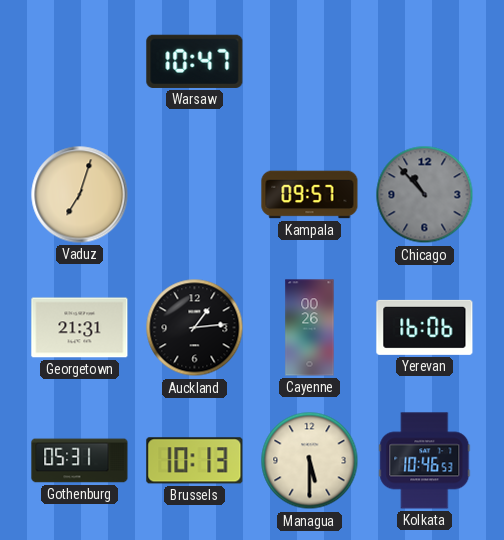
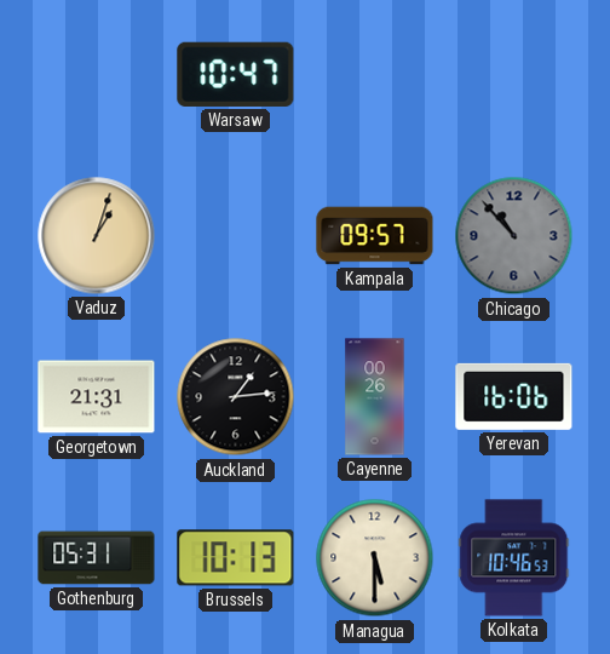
Vaduz: 7:03 -> 1:03 (97, 236)
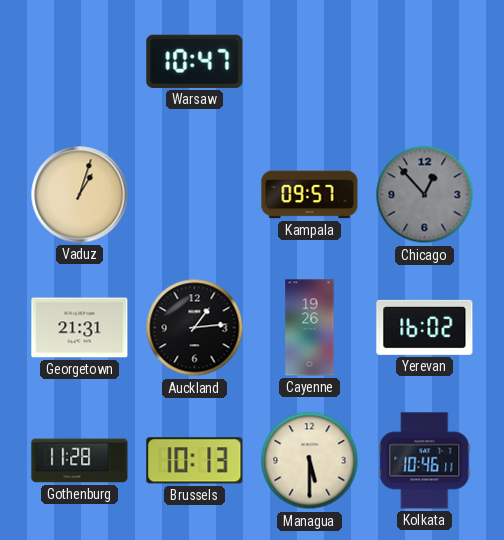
Chicago: 10:53 -> 12:53 (425, 195)
Cayenne: 00:26 -> 19:26 (310, 328)
Yerevan: 16:06 -> 16:02 (425, 327)
Gothenburg: 05:31 -> 11:28 (80, 461)
Kolkata: 10:46:53 -> 10:46:11 (425, 461)
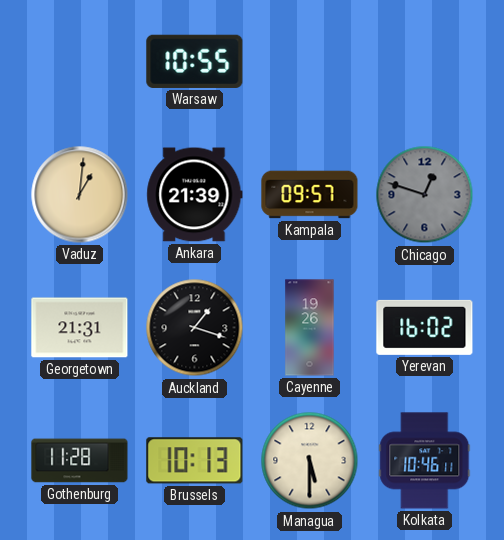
Warsaw: 10:47 -> 10:55 (195, 61)
Vaduz: 1:03 -> 1:01 (80, 195)
Ankara: none -> 21:39 (195, 195)
Chicago: 12:53 -> 12:48 (425, 195)
Auckland: 1:14 -> 1:18 (195, 328)
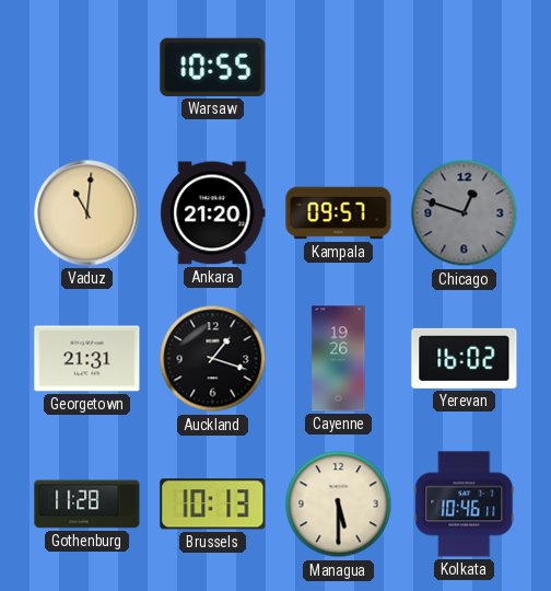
Vaduz: 1:01 -> 11:01 (87, 213)
Ankara: 21:39 -> 21:20 (213, 213)
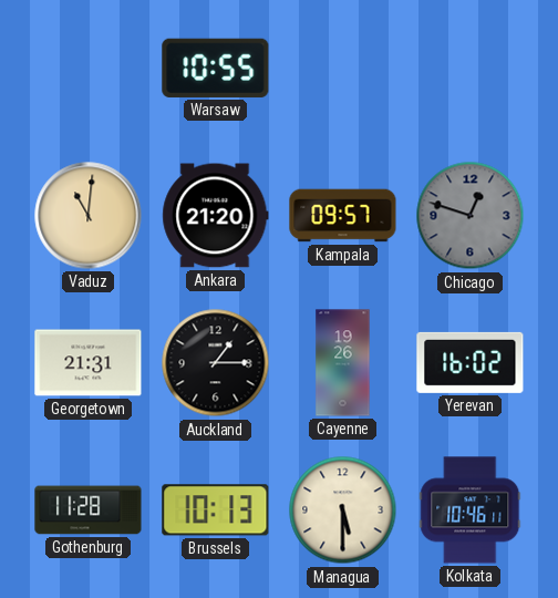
Auckland: 1:18 -> 1:15 (216, 363)
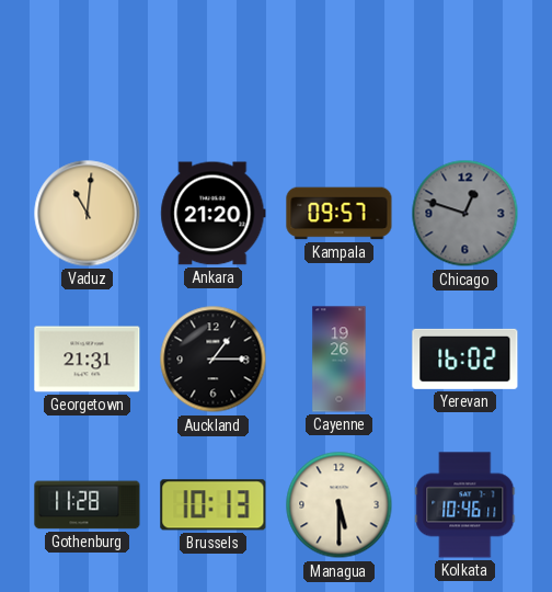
Warsaw: 10:55 -> none (216, 68)
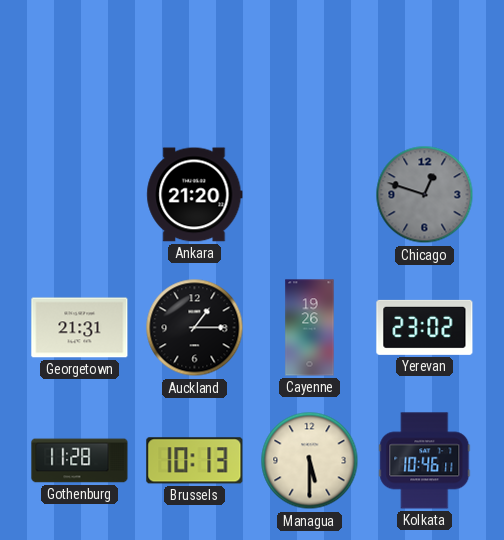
Vaduz: 11:01 -> none (88, 214)
Kampala: 09:57 -> none (340, 214)
Yerevan: 16:02 -> 23:02 (425, 327)
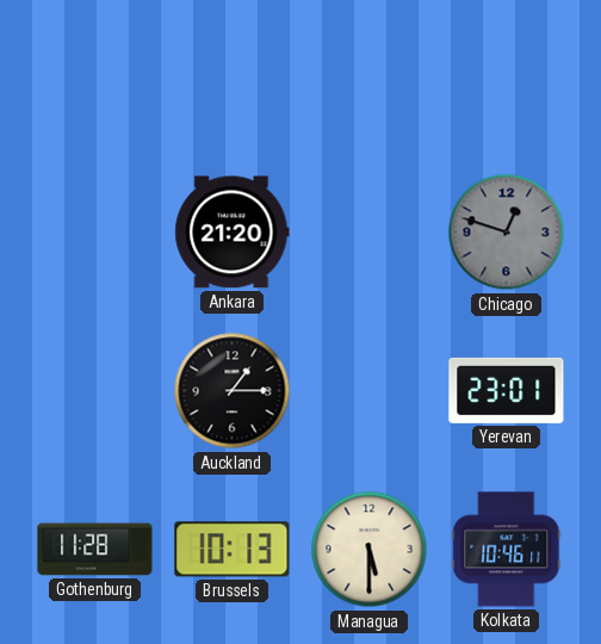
Georgetown: 21:31 -> none (80, 328)
Cayenne: 19:26 -> none (310, 328)
Yerevan: 23:02 -> 23:01 (507, 390)
